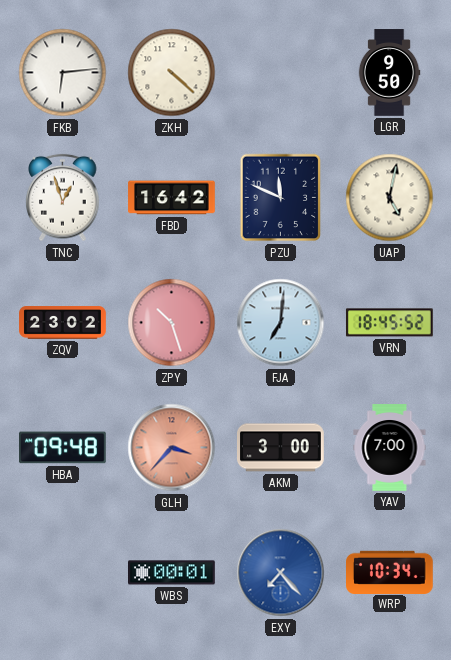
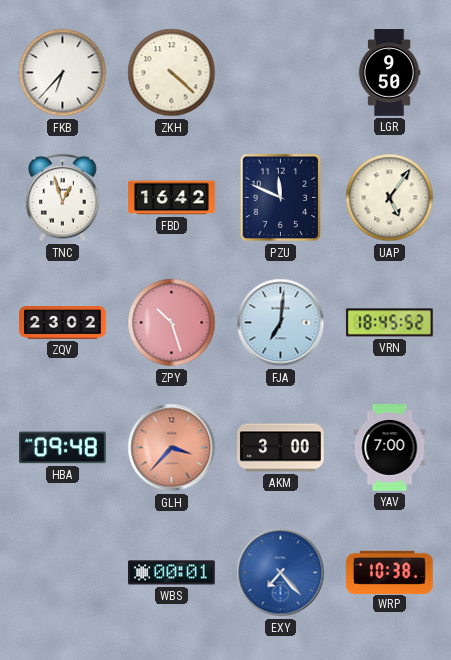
FKB: 6:14 -> 6:37 (63, 73)
UAP: 5:02 -> 5:06 (390, 198)
WRP: 10:34 -> 10:38 (390, 572)
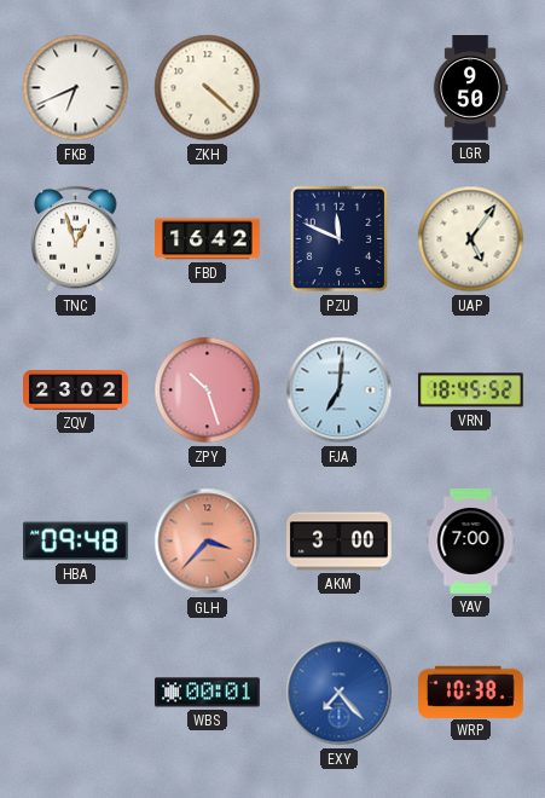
FKB: 6:37 -> 6:41 (76, 88)
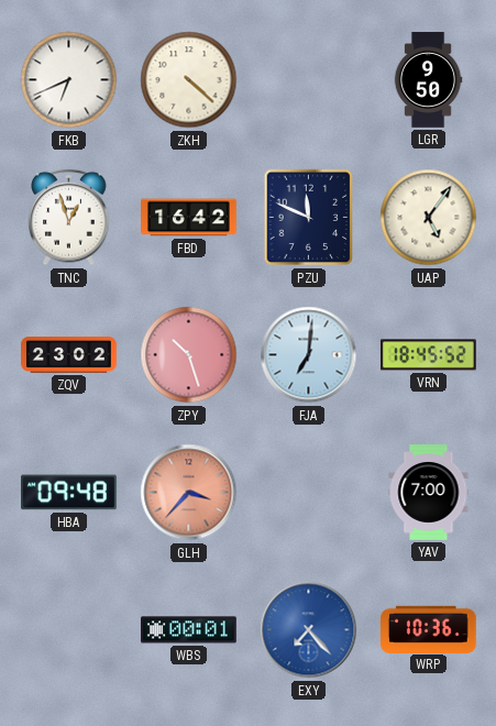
AKM: 3:00 -> none (340, 542)
WRP: 10:38 -> 10:36 (429, 629)
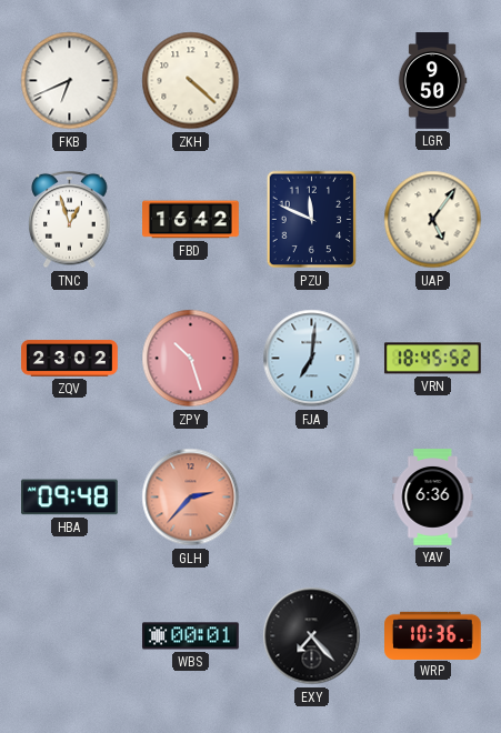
GLH: 3:37 -> 2:37 (191, 498)
YAV: 7:00 -> 6:36 (433, 498)
EXY dial: blue -> black (312, 636)
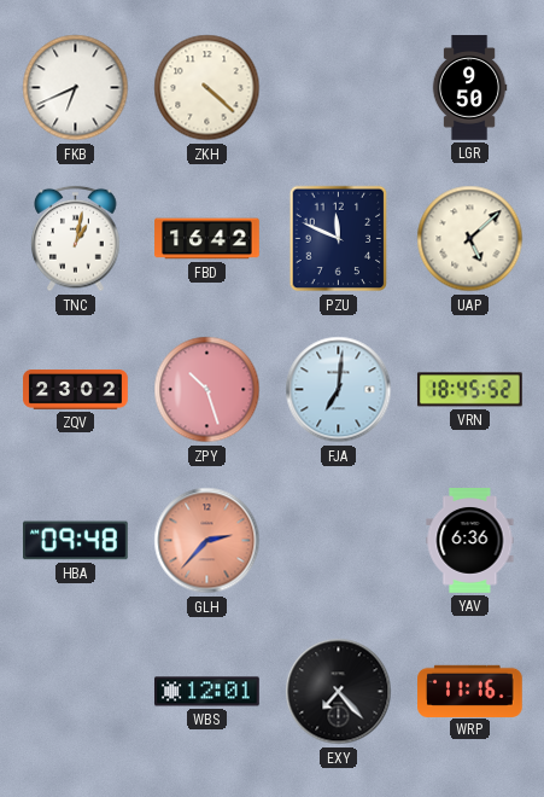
TNC: 12:57 -> 1:02 (76, 239)
UAP: 5:06 -> 5:08 (470, 239)
WBS: 00:01 -> 12:01 (207, 692)
WRP: 10:36 -> 11:16 (470, 691)
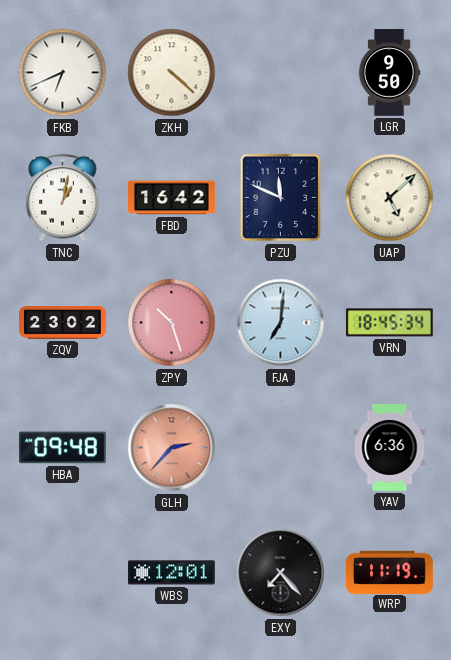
VRN: 18:45:52 -> 18:45:34 (390, 323)
WRP: 11:16 -> 11:19 (390, 572)
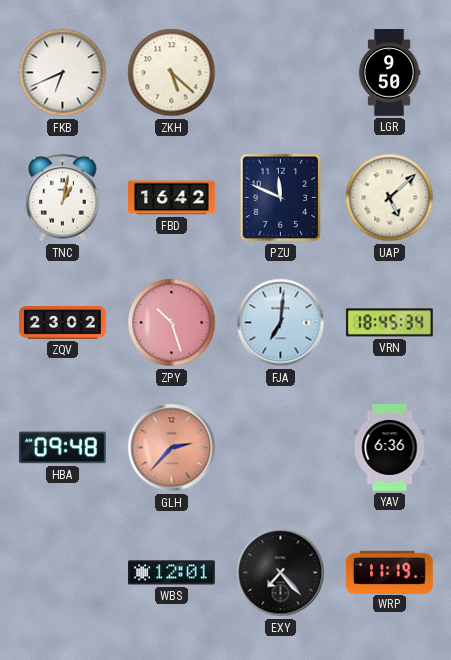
ZKH: 4:22 -> 5:22 (172, 73)
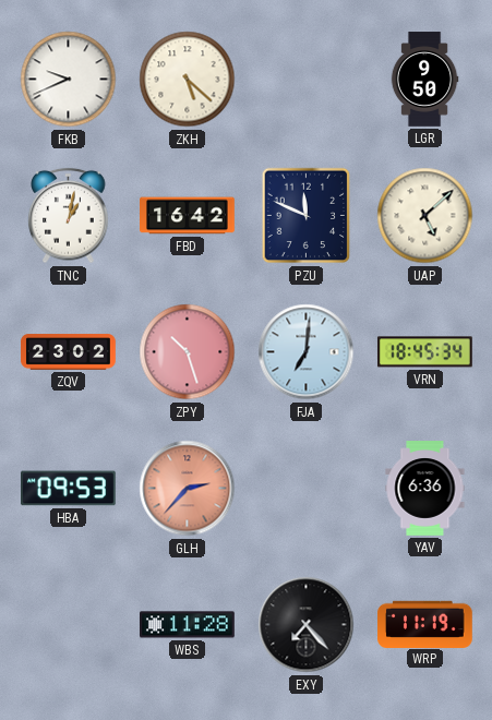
FKB: 6:41 -> 9:41 (69, 80)
HBA: 09:48 -> 09:53 (69, 489)
WBS: 12:01 -> 11:28 (188, 625)
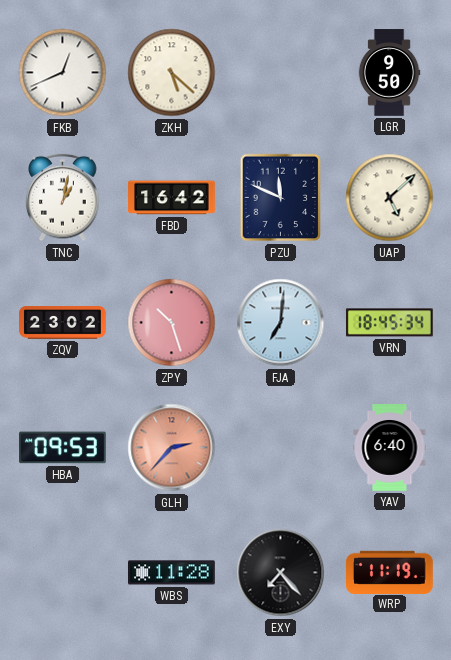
FKB: 9:41 -> 12:41 (63, 73)
YAV: 6:36 -> 6:40 (390, 448)
